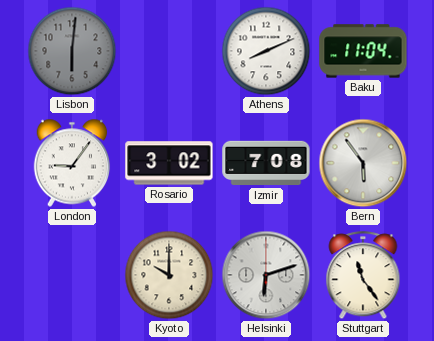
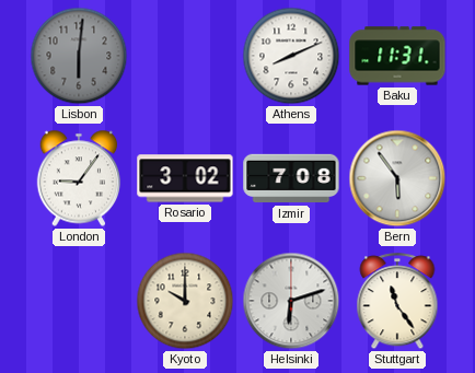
Baku: 11:04 -> 11:31 (397, 56)
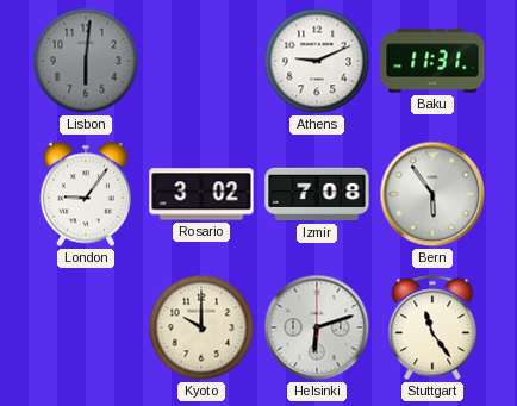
Athens: 8:11 -> 9:11 (317, 61)
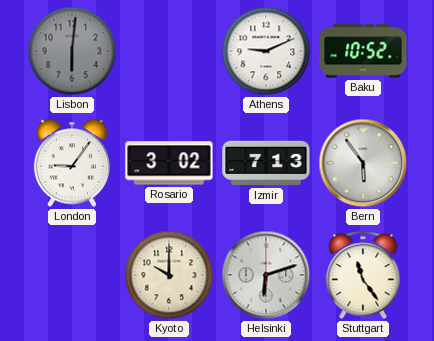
Baku: 11:31 -> 10:52 (363, 51)
Izmir: 7:08 -> 7:13 (266, 163)
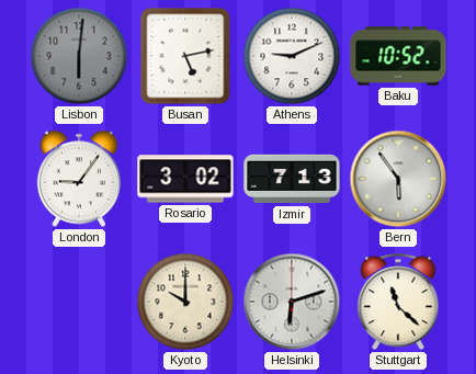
Busan: none -> 5:13 (185, 56)
Stuttgart: 11:24 -> 11:22 (398, 303)
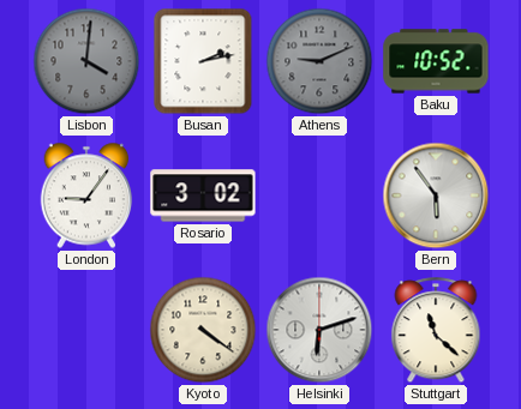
Lisbon: 6:01 -> 4:01 (86, 61)
Busan: 5:13 -> 2:13 (203, 61)
Athens dial: white -> grey (319, 61)
Izmir: 7:13 -> none (292, 179)
Kyoto: 10:00 -> 4:21 (203, 330)
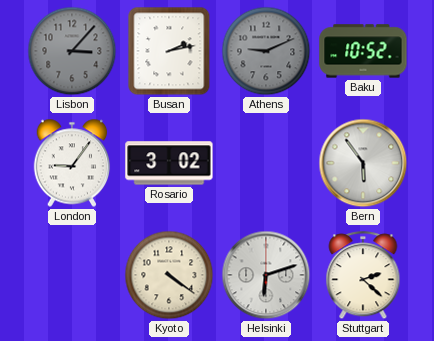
Lisbon: 4:01 -> 3:07 (72, 51)
Stuttgart: 11:22 -> 2:22 (363, 276)
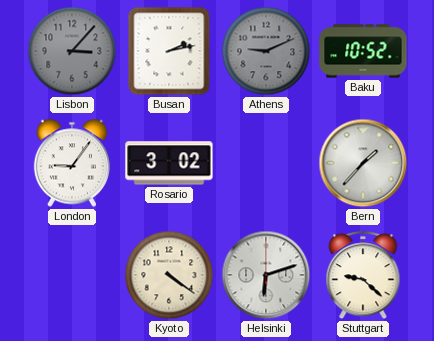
Bern: 5:54 -> 1:37 (363, 163)
Stuttgart: 2:22 -> 9:22 (363, 276)
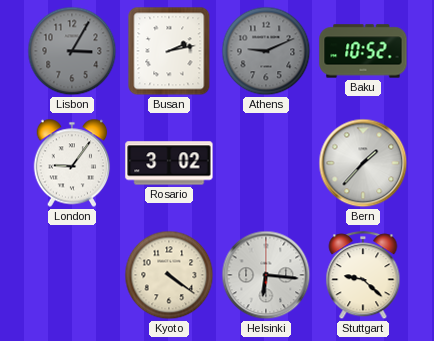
Lisbon: 3:07 -> 3:05 (72, 51)
Helsinki: 6:12 -> 6:16 (266, 275)
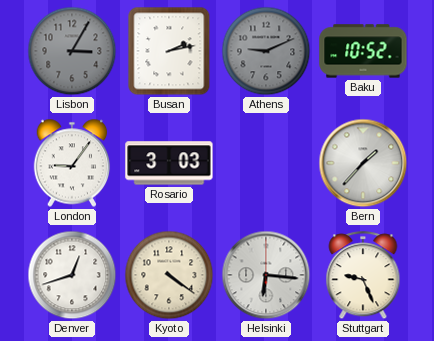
Rosario: 3:02 -> 3:03 (169, 163)
Denver: none -> 12:42 (72, 275)
Stuttgart: 9:22 -> 9:26 (363, 276)
